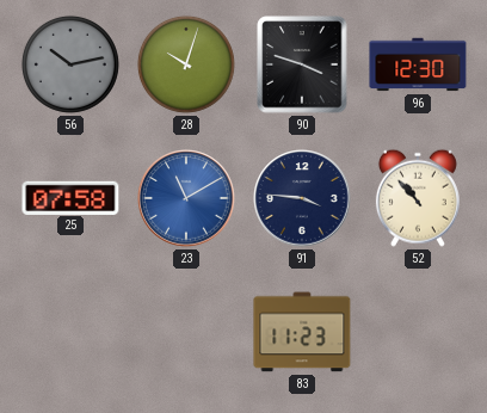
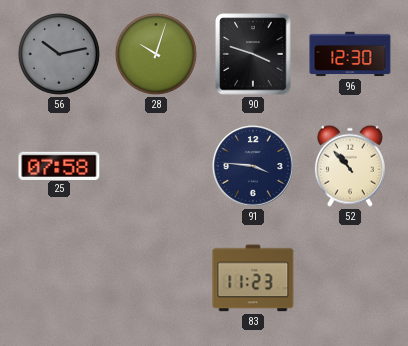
23: 11:10 -> none (186, 198)
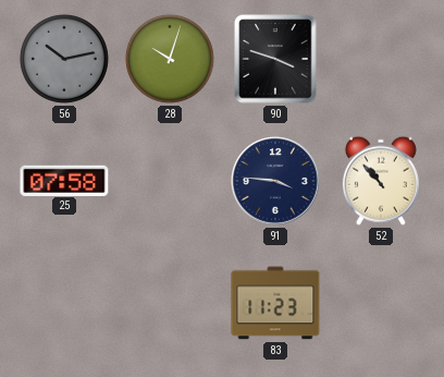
96: 12:30 -> none (350, 54)
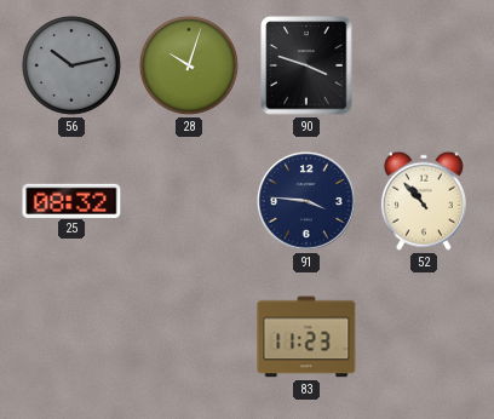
25: 07:58 -> 08:32 (71, 200)
